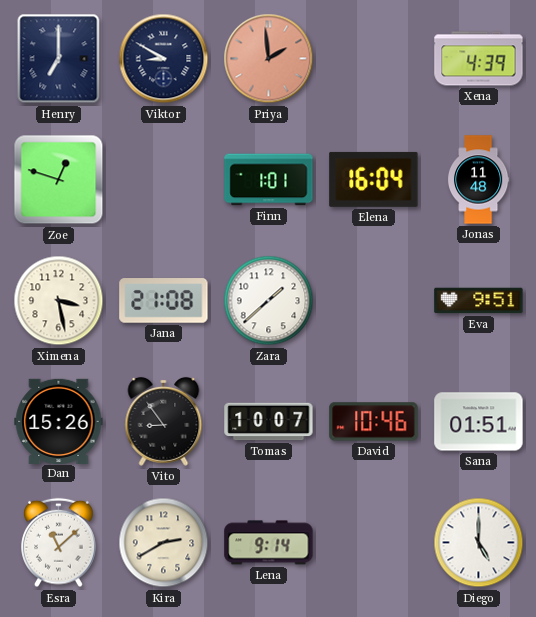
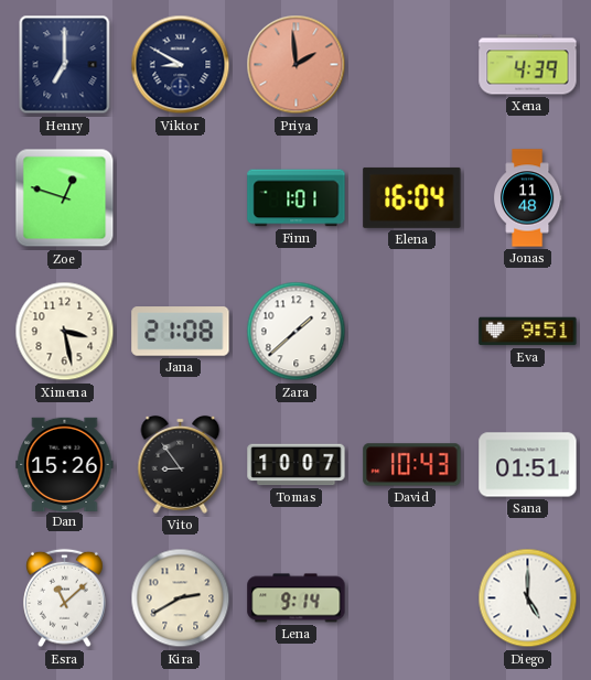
David: 10:46 -> 10:43 (412, 465)
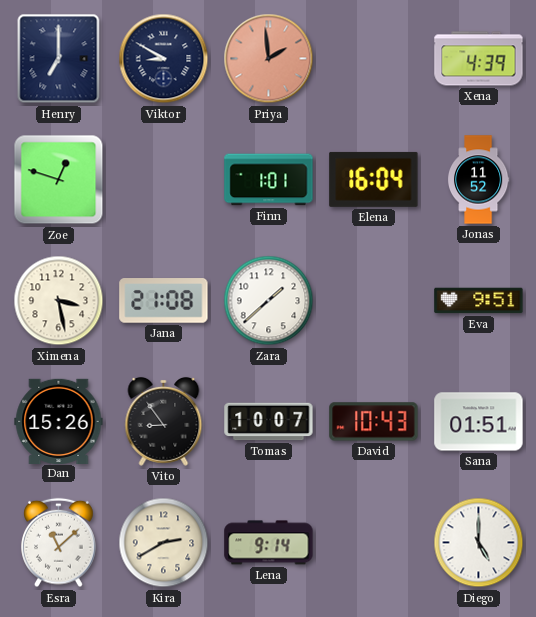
Jonas: 11:48 -> 11:52 (478, 180)
